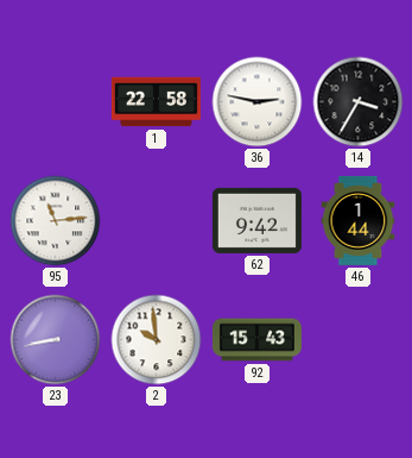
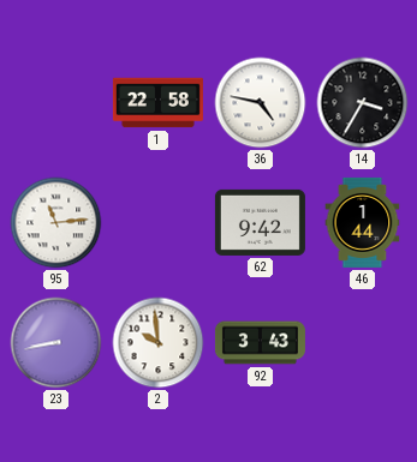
36: 2:47 -> 4:47 (261, 103)
92: 15:43 -> 3:43 (260, 343)
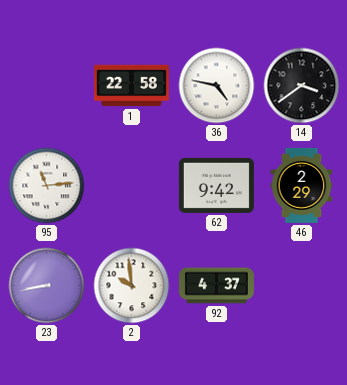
14: 3:35 -> 3:39 (302, 86)
46: 1:44 -> 2:29 (302, 185)
92: 3:43 -> 4:37 (216, 286)
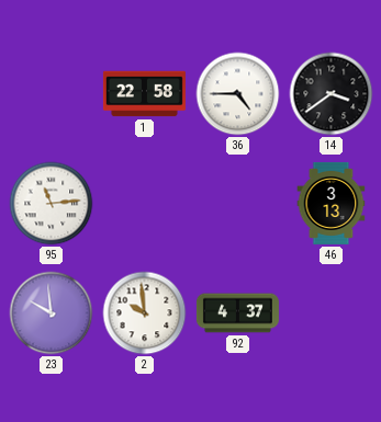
36: 4:47 -> 4:45 (238, 94)
62: 9:42 -> none (216, 185)
46: 2:29 -> 3:13 (332, 203)
23: 8:43 -> 9:59 (52, 313)
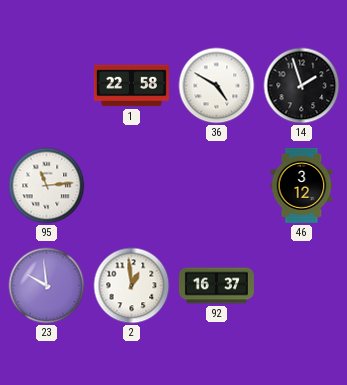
36: 4:45 -> 4:50 (217, 86)
14: 3:39 -> 1:57 (302, 86)
46: 3:13 -> 3:12 (302, 185)
2: 9:59 -> 12:59 (132, 286)
92: 4:37 -> 16:37 (216, 286)
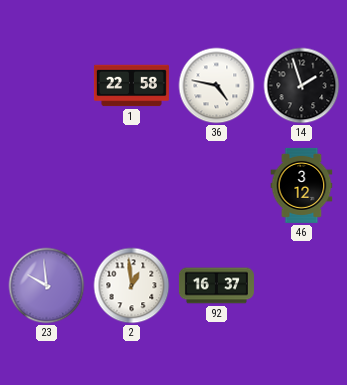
36: 4:50 -> 4:47 (217, 86)
95: 11:14 -> none (47, 186)
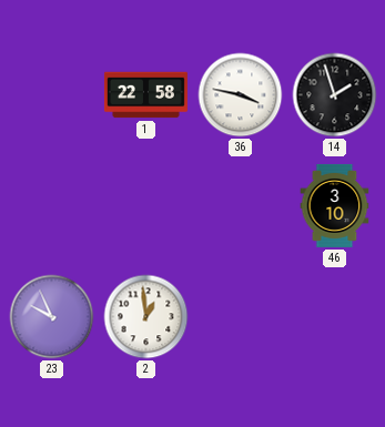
36: 4:47 -> 3:47 (241, 95)
46: 3:12 -> 3:10 (335, 205)
23: 9:59 -> 9:56 (52, 317)
92: 16:37 -> none (216, 286)
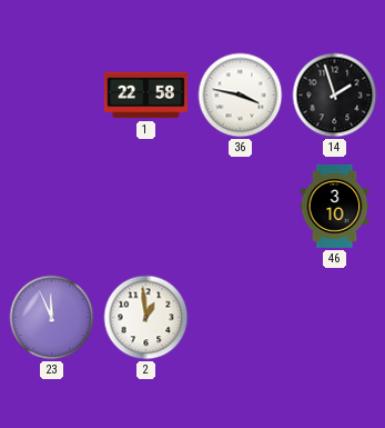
23: 9:56 -> 11:56 (52, 318)
